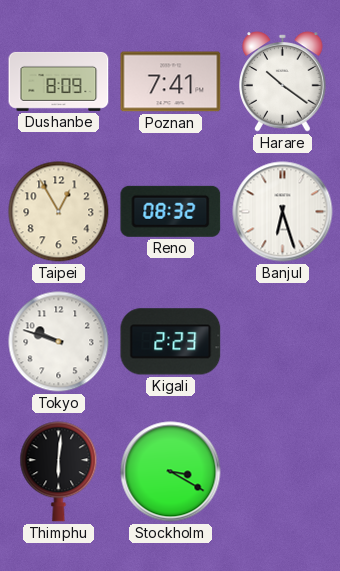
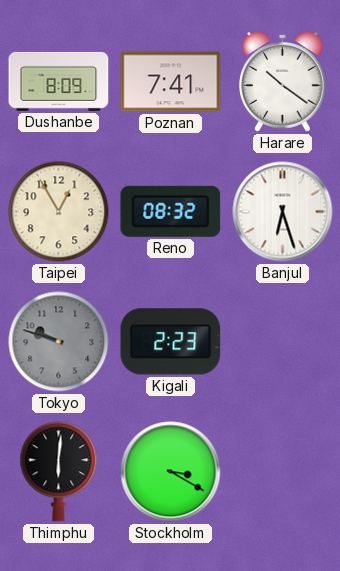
Tokyo dial: white -> grey (59, 342)
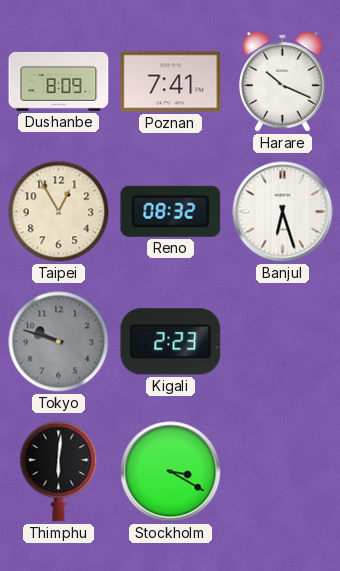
Harare: 10:21 -> 10:19 (283, 82)
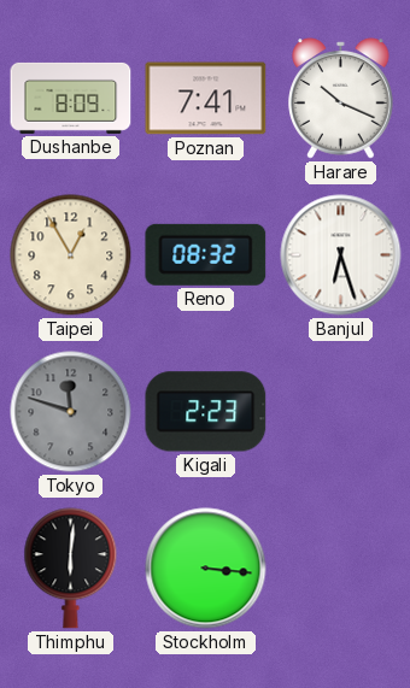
Tokyo: 9:48 -> 11:48 (71, 412)
Stockholm: 3:20 -> 3:16 (206, 569)
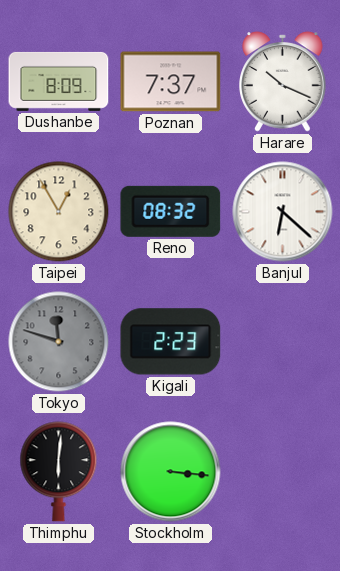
Poznan: 7:41 -> 7:37 (171, 82)
Banjul: 6:27 -> 6:22 (283, 212)
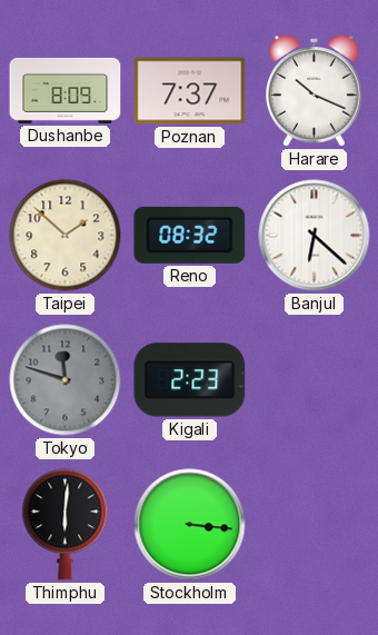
Taipei: 12:55 -> 1:52 (66, 236)
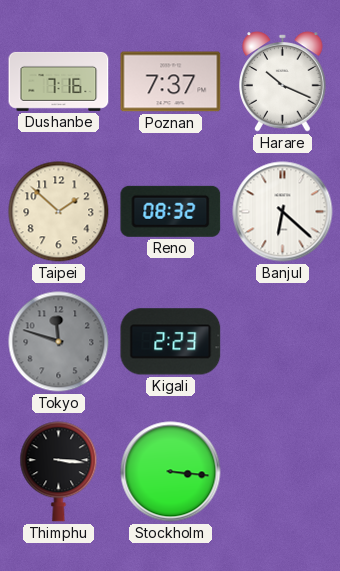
Dushanbe: 8:09 -> 7:16 (59, 81)
Thimphu: 6:01 -> 3:16 (59, 472)
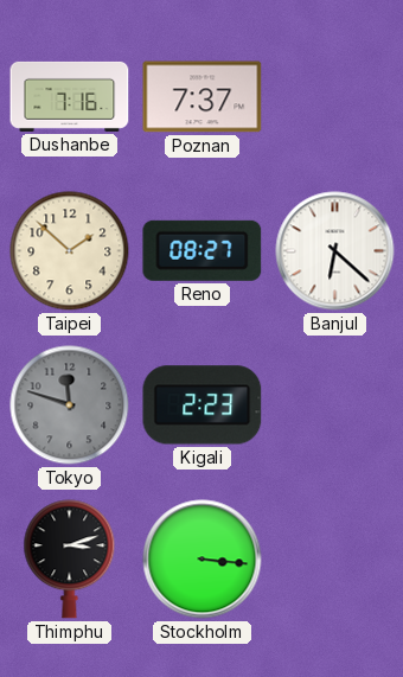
Harare: 10:19 -> none (283, 82)
Reno: 08:32 -> 08:27 (203, 250)
Thimphu: 3:16 -> 3:12 (70, 560)
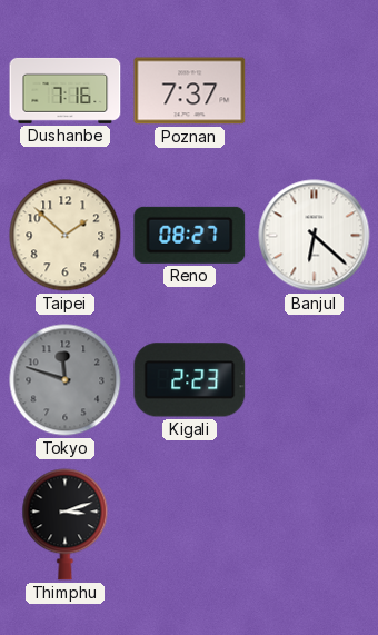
Stockholm: 3:16 -> none (203, 560)
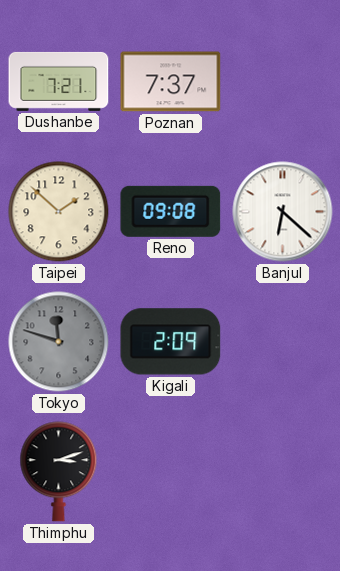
Dushanbe: 7:16 -> 7:21 (59, 81)
Reno: 08:27 -> 09:08 (171, 211)
Kigali: 2:23 -> 2:09 (171, 342)
